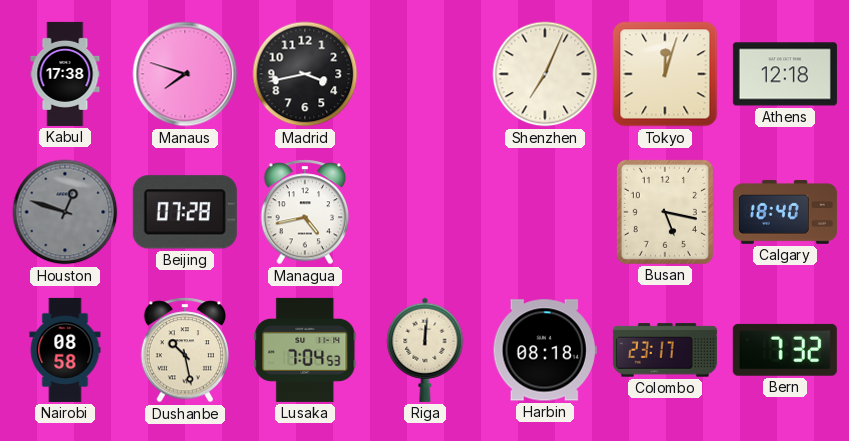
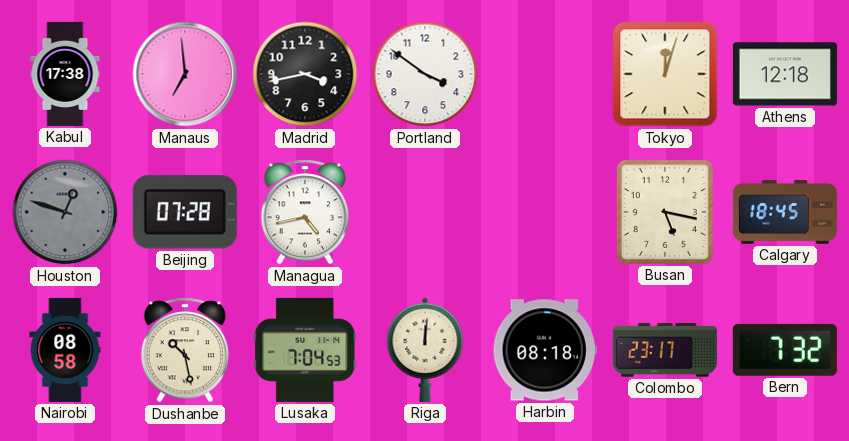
Manaus: 7:48 -> 6:59 (185, 74)
Portland: none -> 3:51 (425, 74)
Shenzhen: 7:04 -> none (545, 74)
Calgary: 18:40 -> 18:45 (785, 212)
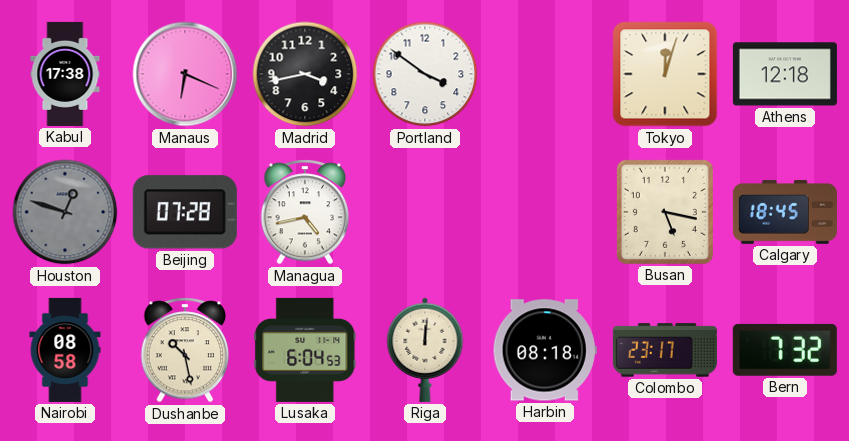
Manaus: 6:59 -> 6:19 (185, 74)
Lusaka: 7:04 -> 6:04 (305, 350)
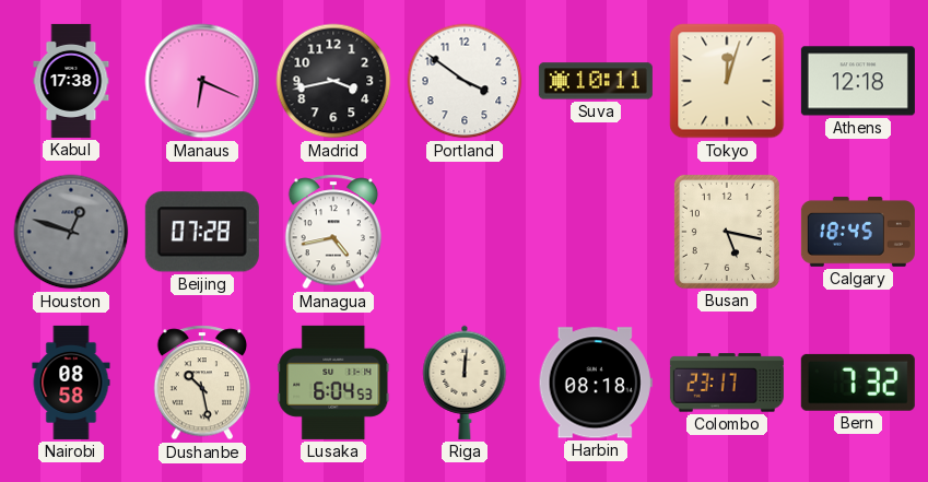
Suva: none -> 10:11 (596, 81)
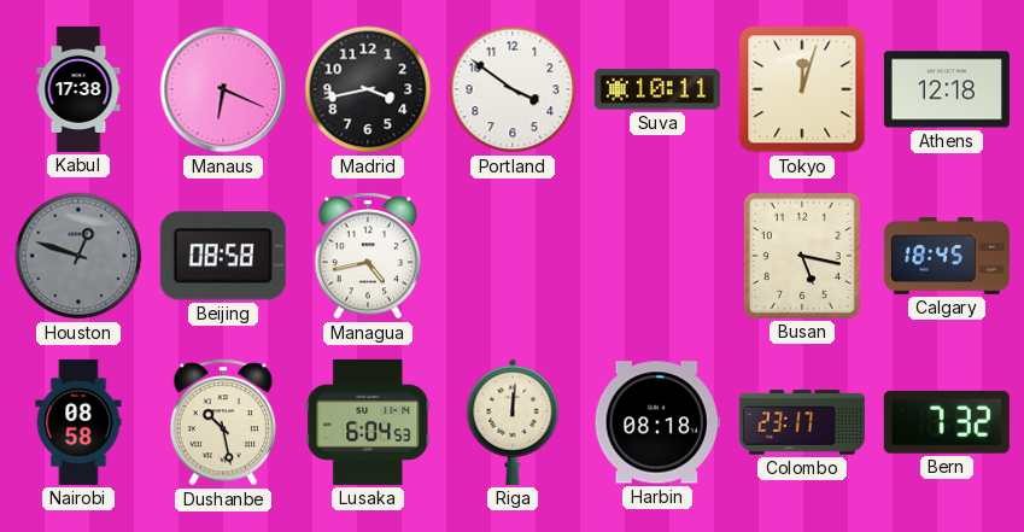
Beijing: 07:28 -> 08:58 (223, 256)
